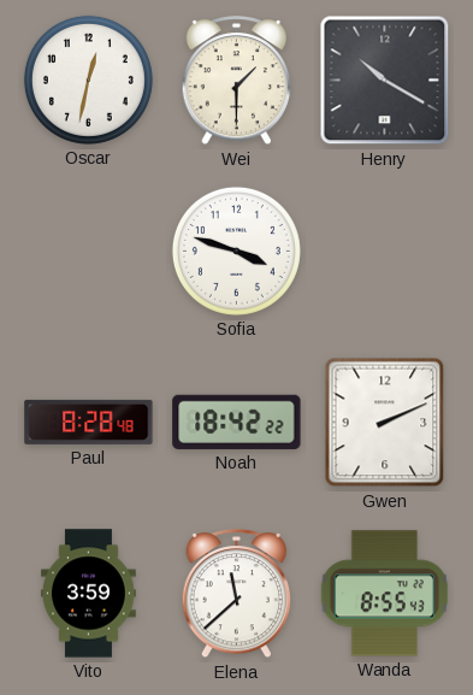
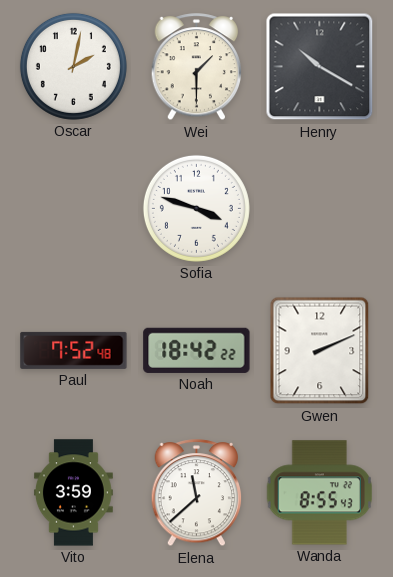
Oscar: 12:32 -> 2:02 (73, 66)
Paul: 8:28 -> 7:52 (74, 350)
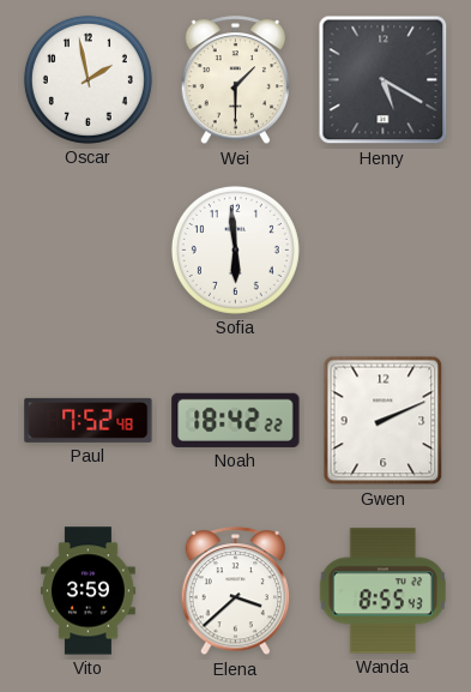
Oscar: 2:02 -> 1:58 (87, 79)
Henry: 10:20 -> 5:20 (384, 80)
Sofia: 3:48 -> 5:59 (235, 249)
Elena: 11:38 -> 3:38 (236, 591)
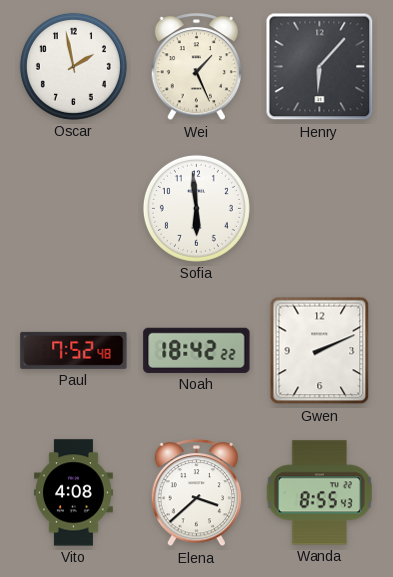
Wei: 1:30 -> 1:26 (197, 67)
Henry: 5:20 -> 6:07 (320, 67)
Vito: 3:59 -> 4:08 (74, 493)
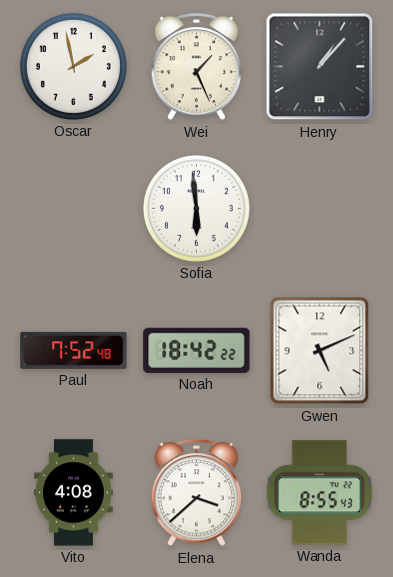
Henry: 6:07 -> 1:07 (320, 67)
Gwen: 2:11 -> 5:11 (320, 351)
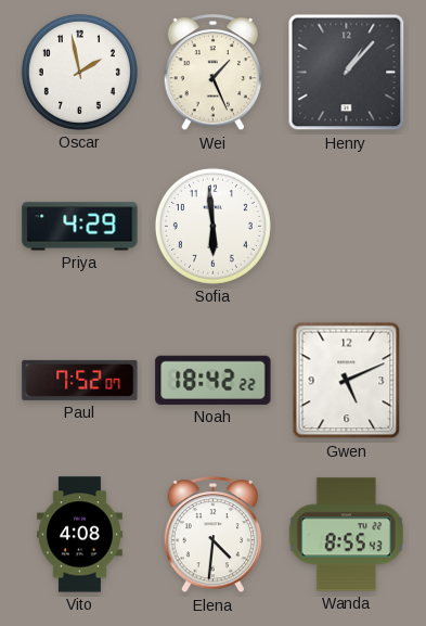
Priya: none -> 4:29 (80, 227)
Paul: 7:52:48 -> 7:52:07 (80, 380)
Elena: 3:38 -> 4:31 (214, 535)
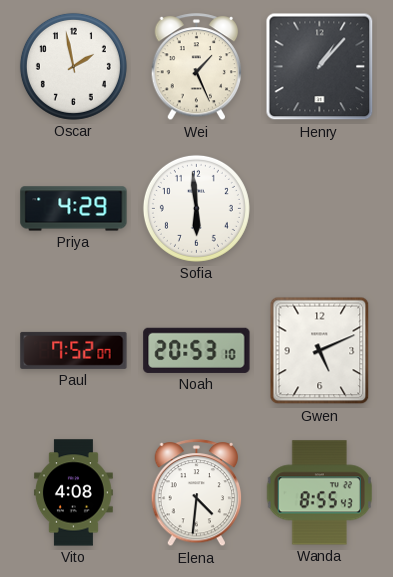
Noah: 18:42 -> 20:53 (197, 350)
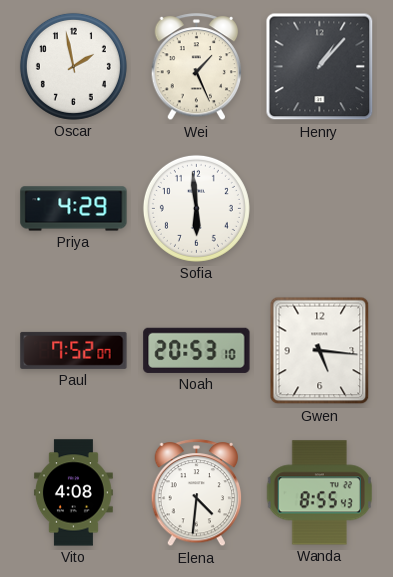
Gwen: 5:11 -> 5:16 (320, 351)
